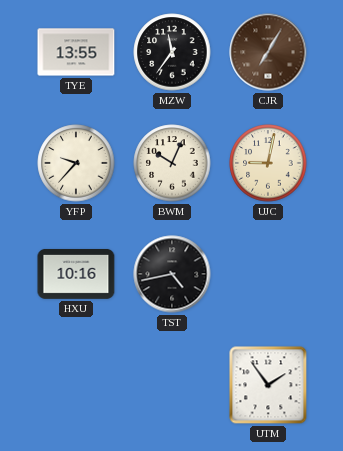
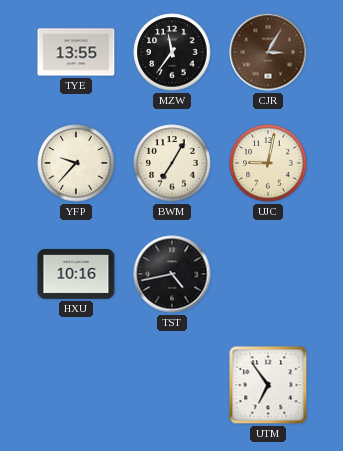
CJR: 7:05 -> 3:05 (268, 52)
BWM: 10:04 -> 7:05 (172, 163)
UTM: 1:54 -> 6:54 (268, 385)
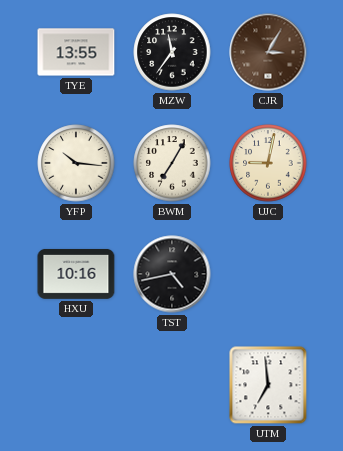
YFP: 9:37 -> 10:16 (76, 163)
UTM: 6:54 -> 6:59 (268, 385)
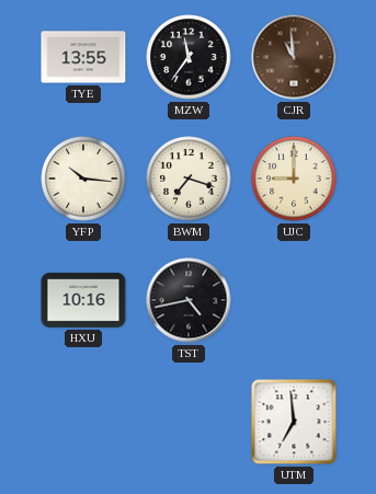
CJR: 3:05 -> 10:59 (294, 57)
BWM: 7:05 -> 7:18 (189, 179)
UJC: 9:02 -> 9:00 (294, 179)
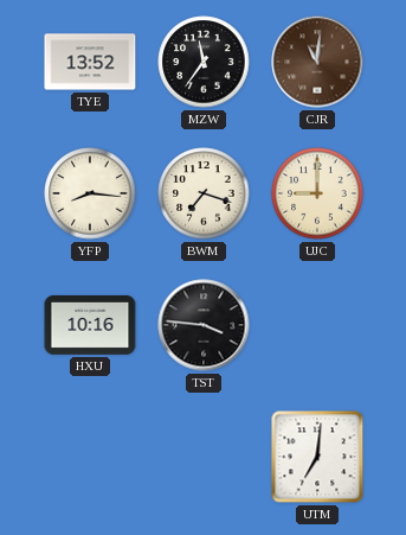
TYE: 13:55 -> 13:52 (90, 62)
CJR: 10:59 -> 11:01 (317, 62)
YFP: 10:16 -> 8:16 (90, 193)
TST: 4:43 -> 3:46 (204, 325)
UTM: 6:59 -> 7:01 (317, 457)
